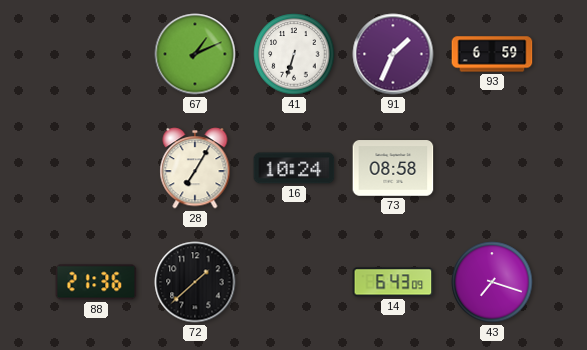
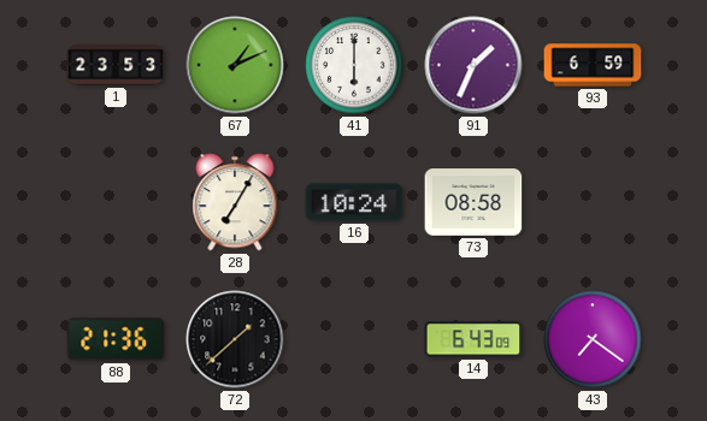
1: none -> 23:53 (116, 65)
41: 6:33 -> 6:00 (354, 65)
43: 7:18 -> 7:21 (593, 339)
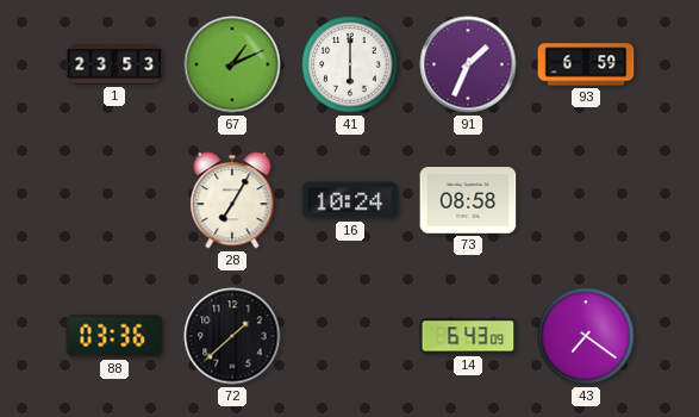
88: 21:36 -> 03:36 (114, 336)
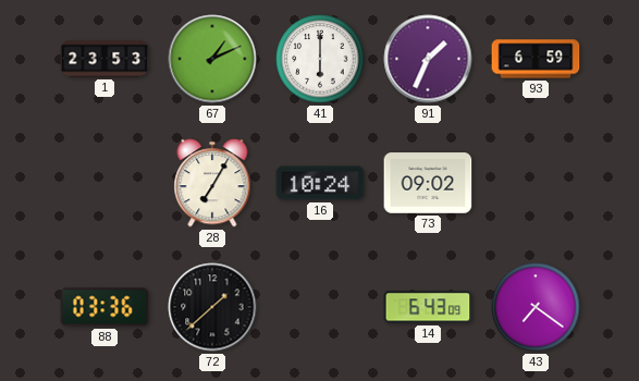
73: 08:58 -> 09:02 (428, 183)
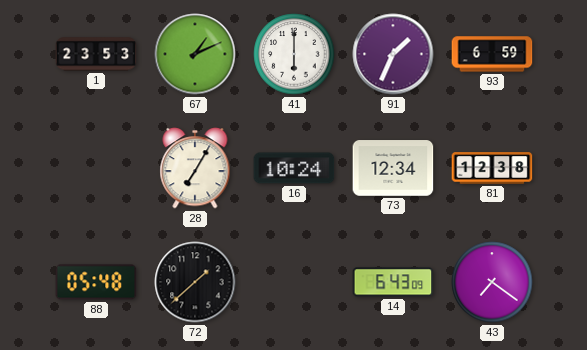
73: 09:02 -> 12:34 (393, 168)
81: none -> 12:38 (492, 168)
88: 03:36 -> 05:48 (96, 282)
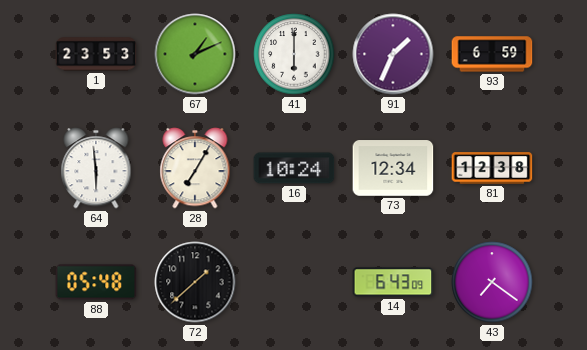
64: none -> 5:59 (96, 168)
